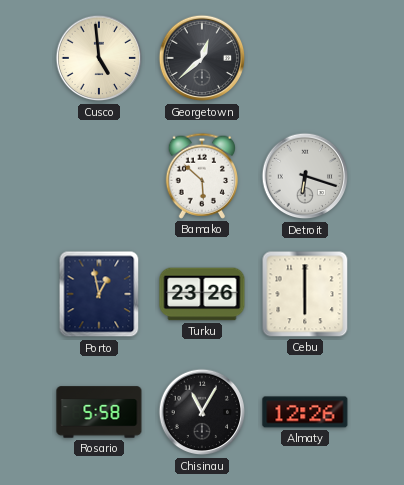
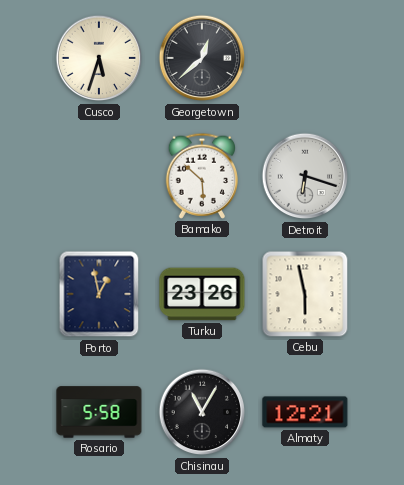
Cusco: 4:59 -> 5:33 (99, 58)
Cebu: 6:00 -> 5:58 (305, 294)
Almaty: 12:26 -> 12:21 (305, 412)
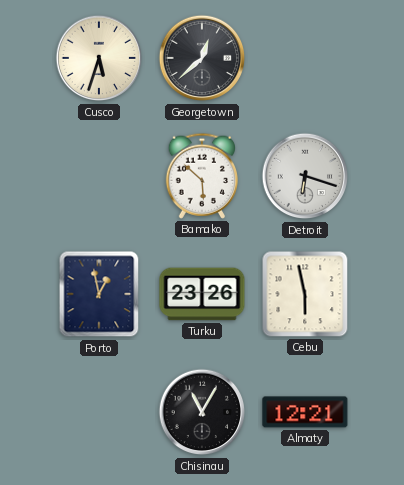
Rosario: 5:58 -> none (99, 412)
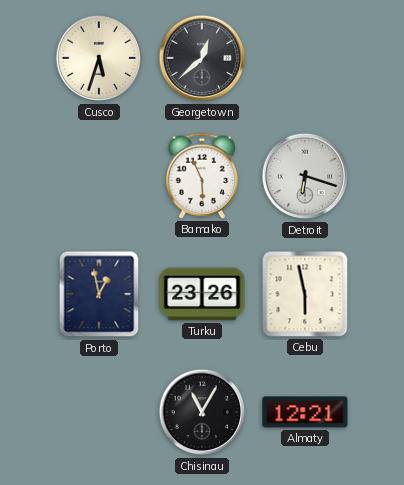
Bamako: 5:52 -> 5:56 (201, 176)
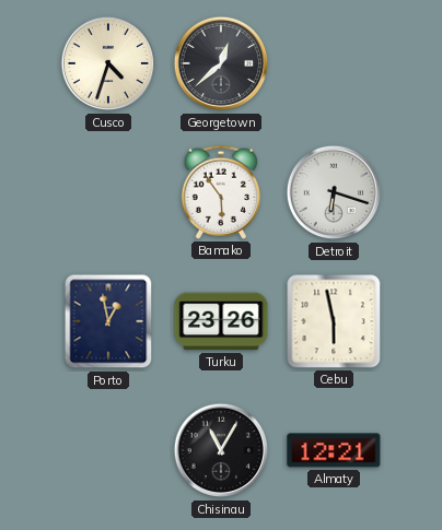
Cusco: 5:33 -> 4:33 (108, 63)
Bamako: 5:56 -> 5:54 (220, 192)
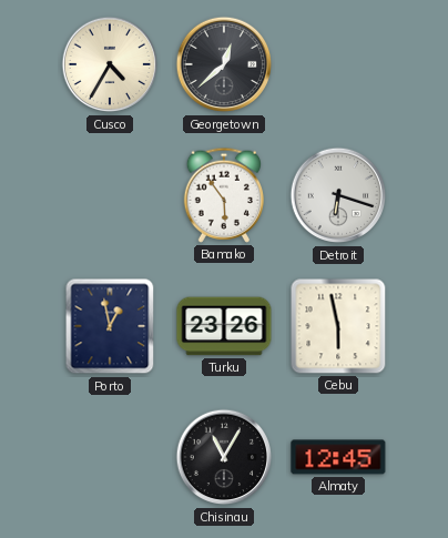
Cusco: 4:33 -> 4:35 (110, 64)
Almaty: 12:21 -> 12:45 (338, 457)
